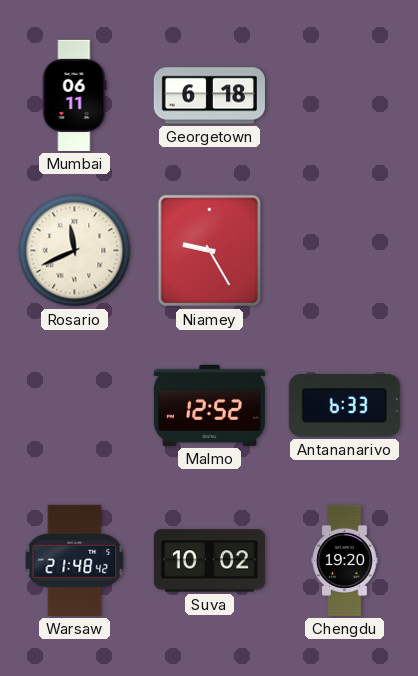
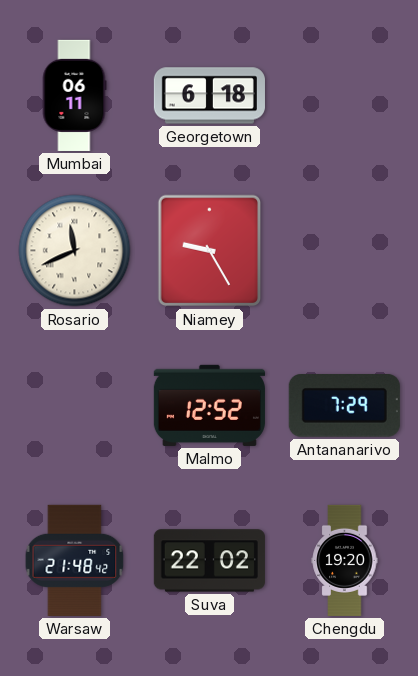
Antananarivo: 6:33 -> 7:29 (344, 406)
Suva: 10:02 -> 22:02 (209, 561)
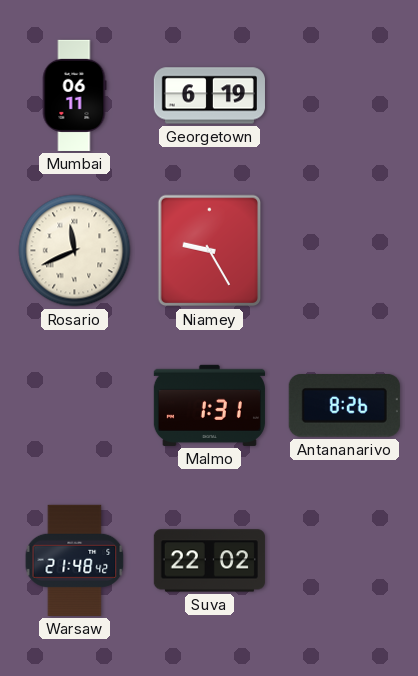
Georgetown: 6:18 -> 6:19 (209, 96)
Malmo: 12:52 -> 1:31 (209, 405)
Antananarivo: 7:29 -> 8:26 (344, 406)
Chengdu: 19:20 -> none (345, 560)
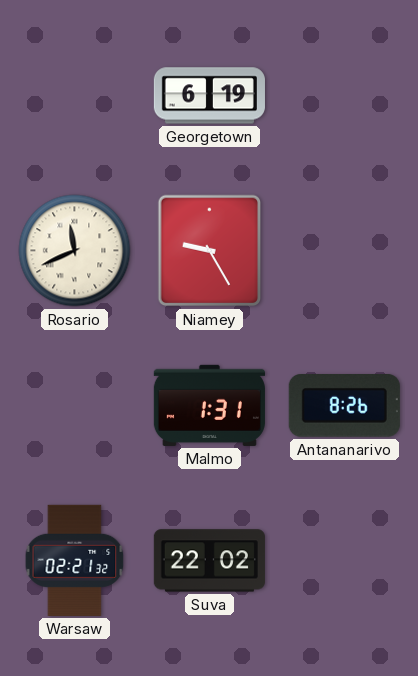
Mumbai: 06:11 -> none (74, 95)
Warsaw: 21:48 -> 02:21 (75, 560)
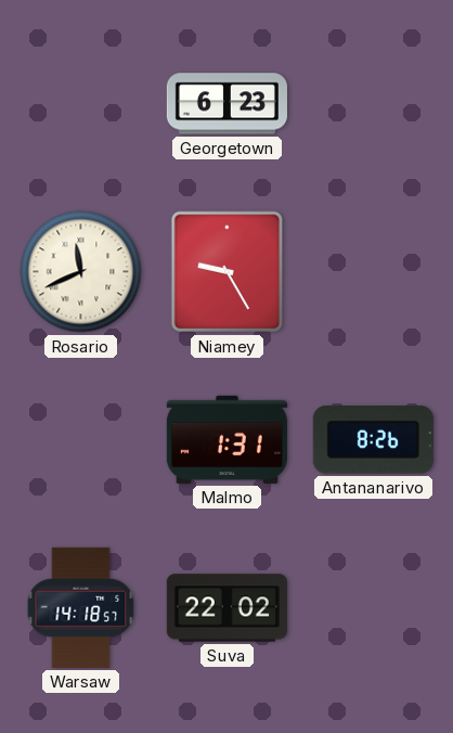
Georgetown: 6:19 -> 6:23 (226, 104)
Warsaw: 02:21 -> 14:18 (81, 607)
